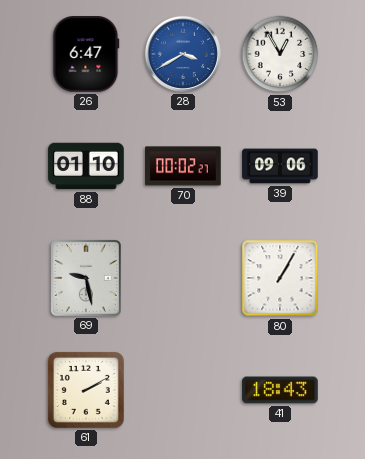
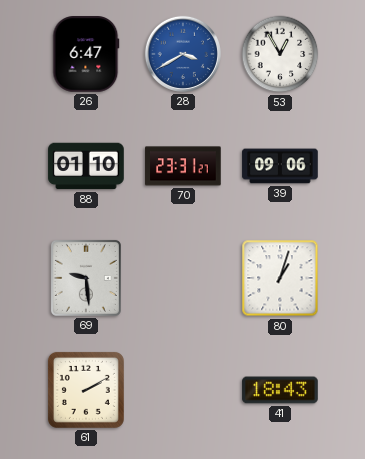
70: 00:02 -> 23:31 (183, 166)
69: 9:28 -> 9:29 (86, 278)
80: 1:05 -> 1:03 (280, 278)
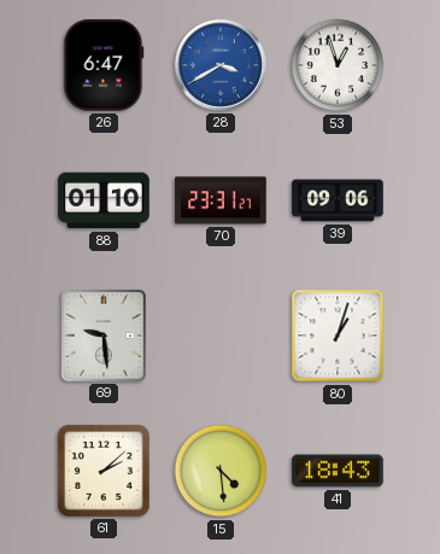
53: 12:55 -> 12:57 (338, 65)
61: 2:10 -> 2:08 (104, 471)
15: none -> 4:29 (221, 471)
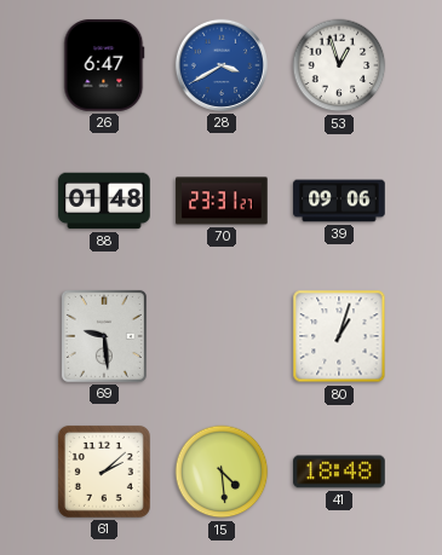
88: 01:10 -> 01:48 (104, 201)
41: 18:43 -> 18:48 (339, 472)
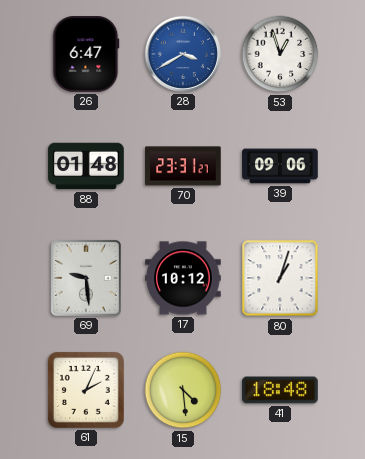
17: none -> 10:12 (183, 278)
61: 2:08 -> 2:04 (86, 390)
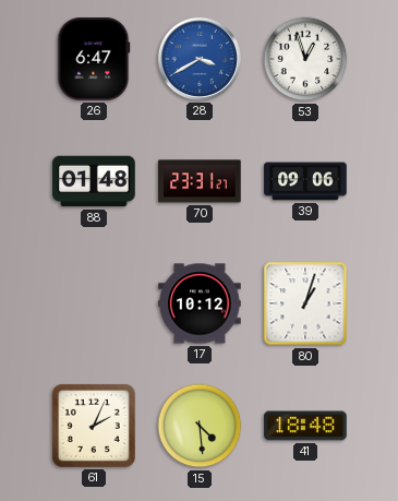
69: 9:29 -> none (86, 278)
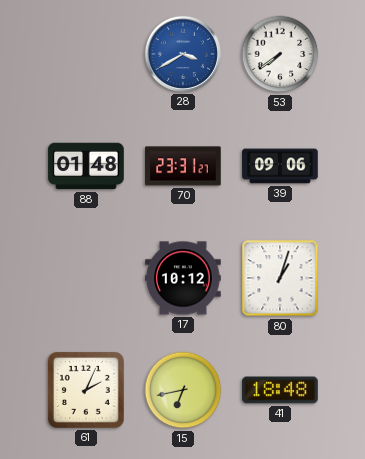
26: 6:47 -> none (94, 59)
53: 12:57 -> 7:39 (280, 54)
15: 4:29 -> 6:43 (183, 390)
